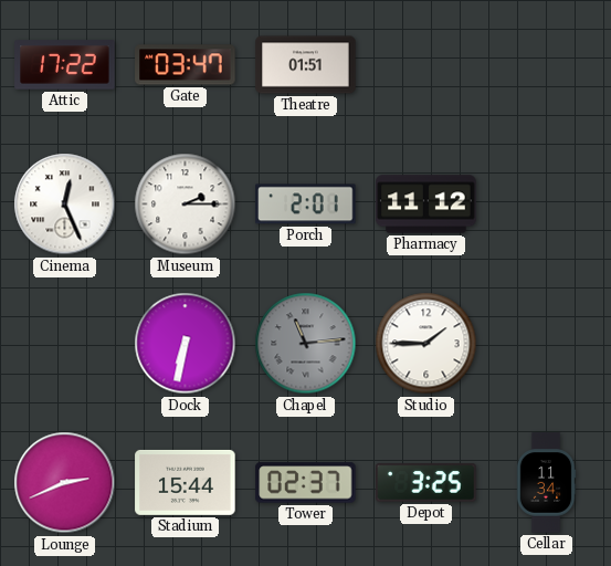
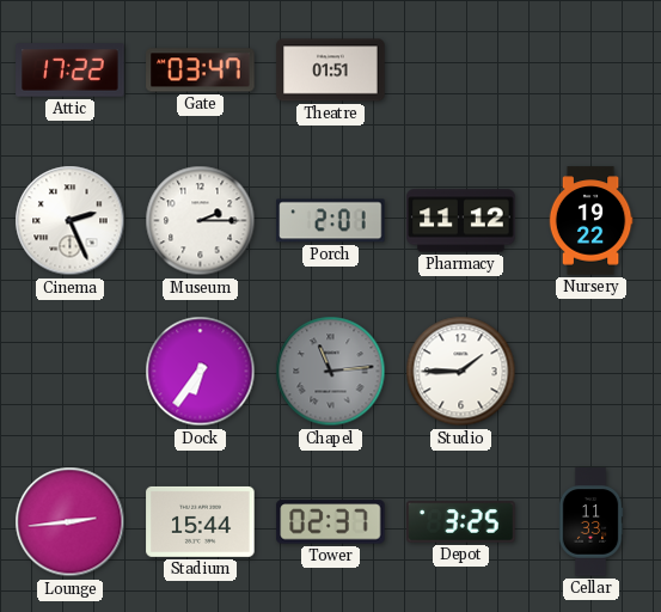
Cinema: 12:26 -> 2:26 (71, 221)
Nursery: none -> 19:22 (590, 221)
Dock: 6:32 -> 6:36 (201, 372)
Lounge: 2:41 -> 2:44 (71, 522)
Cellar: 11:34 -> 11:33 (590, 522)
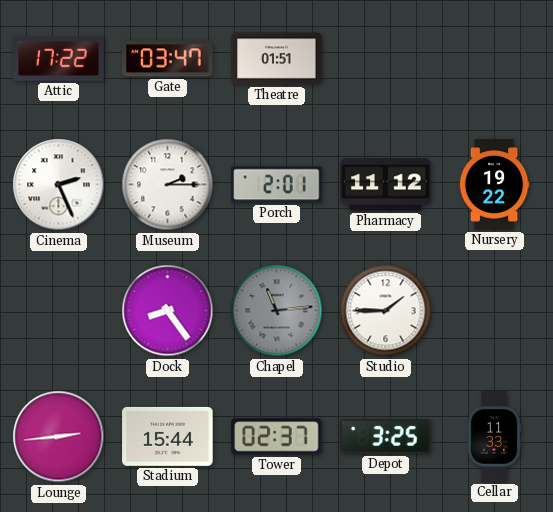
Dock: 6:36 -> 8:24 (168, 311)
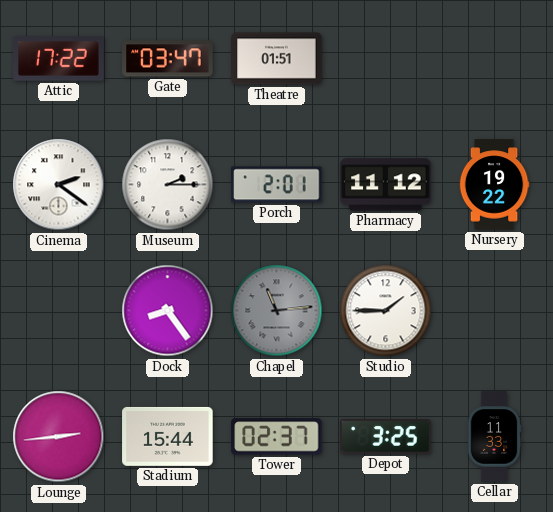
Cinema: 2:26 -> 2:21 (59, 185)
